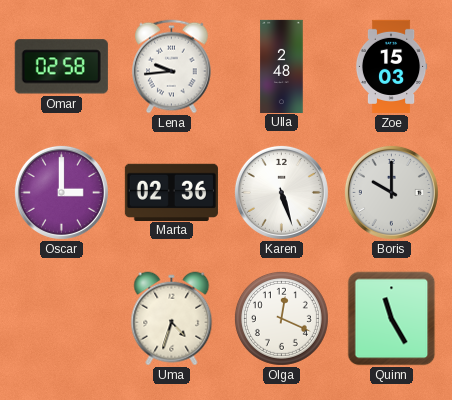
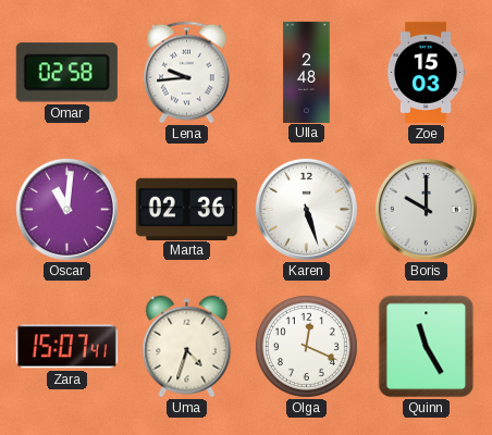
Oscar: 3:00 -> 11:01 (66, 209)
Zara: none -> 15:07 (66, 347)
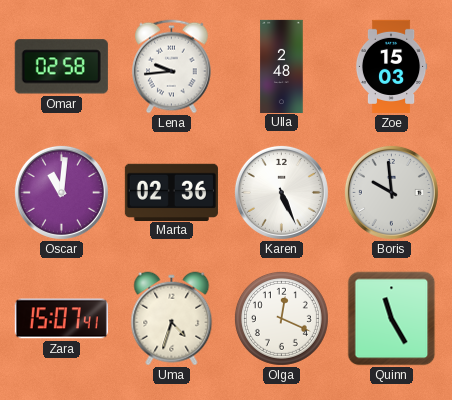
Karen: 5:27 -> 5:26 (281, 192)
Boris: 10:00 -> 9:59 (391, 192)
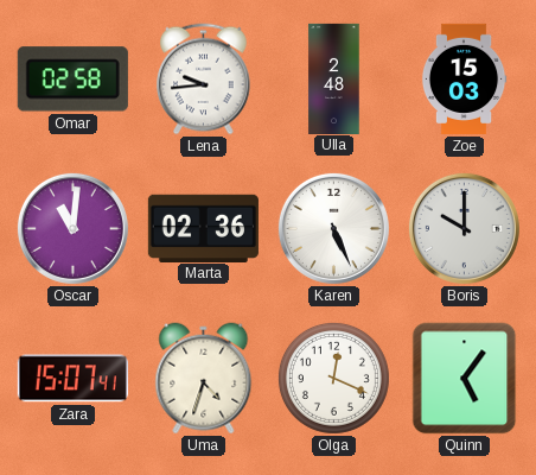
Boris: 9:59 -> 10:00 (464, 228)
Quinn: 11:25 -> 5:06 (465, 379)
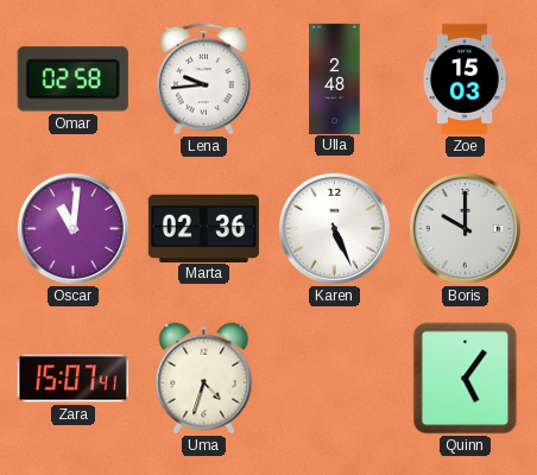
Olga: 12:19 -> none (333, 378)
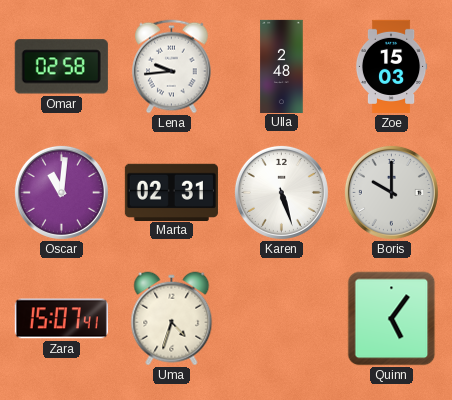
Marta: 02:36 -> 02:31 (171, 192)
Karen: 5:26 -> 5:27 (281, 192)
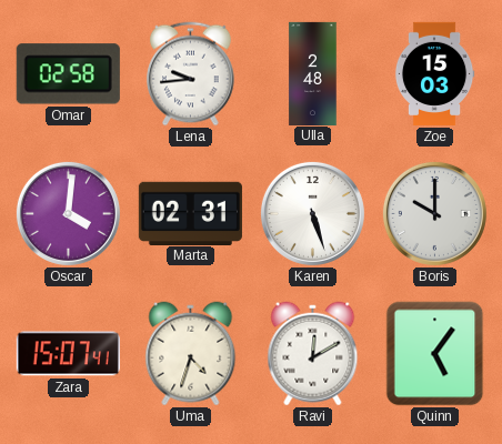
Oscar: 11:01 -> 4:01 (68, 213)
Ravi: none -> 12:10 (313, 354)
